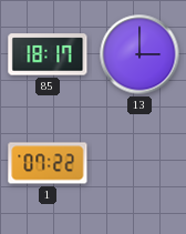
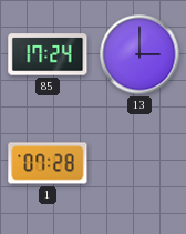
85: 18:17 -> 17:24 (48, 54)
1: 07:22 -> 07:28 (48, 163)
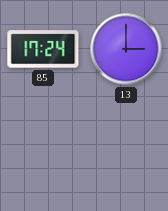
1: 07:28 -> none (48, 163)
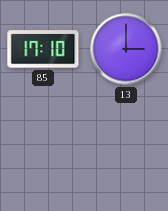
85: 17:24 -> 17:10 (43, 49)
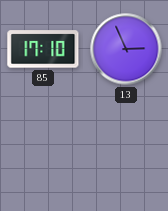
13: 3:00 -> 2:56 (126, 49)
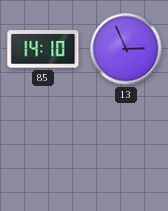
85: 17:10 -> 14:10 (43, 49)
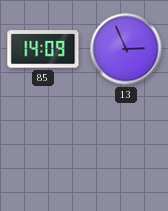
85: 14:10 -> 14:09 (43, 49)
